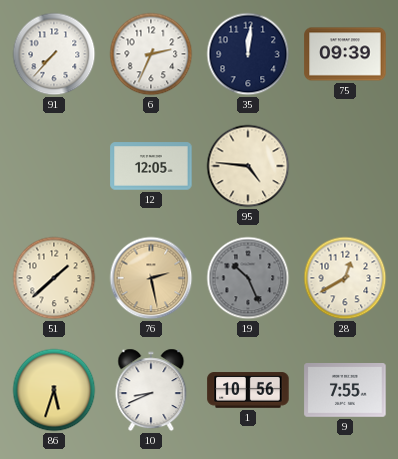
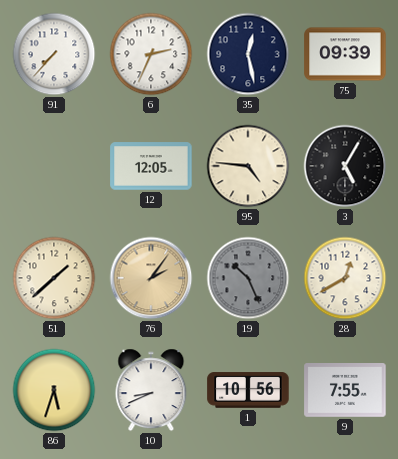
35: 12:01 -> 12:28 (248, 54)
3: none -> 5:05 (345, 166)
76: 2:28 -> 2:06 (151, 278)
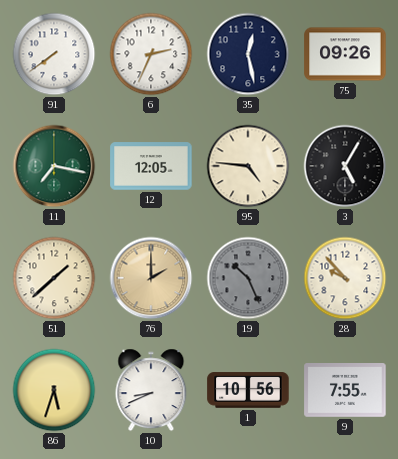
91: 7:37 -> 7:39 (54, 54)
75: 09:39 -> 09:26 (345, 54)
11: none -> 7:17 (54, 166)
76: 2:06 -> 2:00 (151, 278)
28: 12:40 -> 9:53 (345, 278)
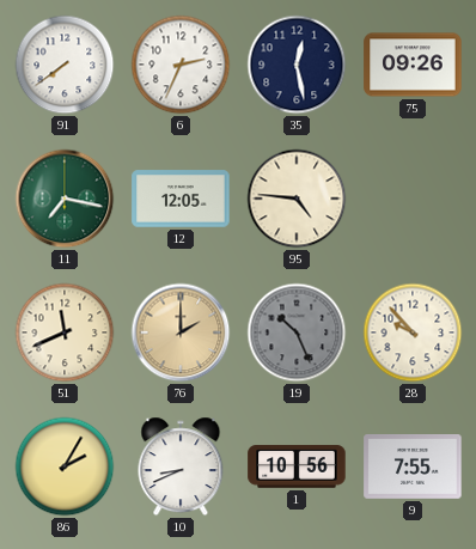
3: 5:05 -> none (345, 166)
51: 1:38 -> 11:41 (65, 333)
86: 5:33 -> 2:05 (65, 466)
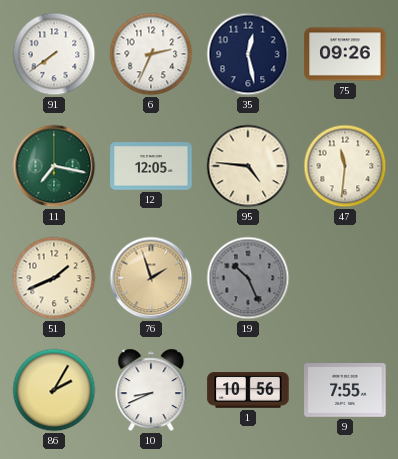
47: none -> 11:31 (345, 166)
51: 11:41 -> 1:41 (54, 278)
76: 2:00 -> 1:57 (151, 278)
28: 9:53 -> none (413, 333)
